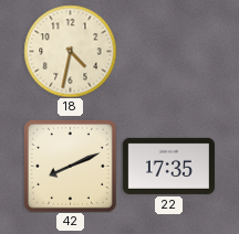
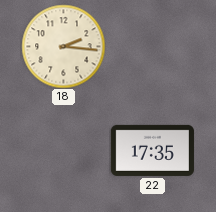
18: 4:32 -> 2:16 (63, 46)
42: 8:11 -> none (70, 166)
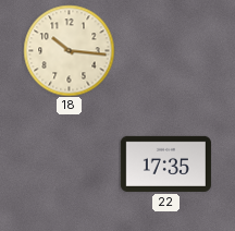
18: 2:16 -> 10:16 (69, 50)
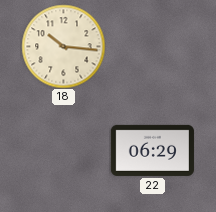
22: 17:35 -> 06:29 (152, 150)
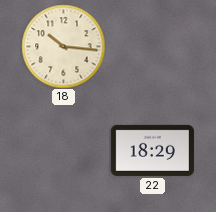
22: 06:29 -> 18:29 (152, 150)
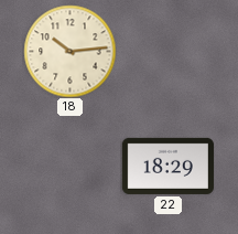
18: 10:16 -> 10:14 (69, 51)
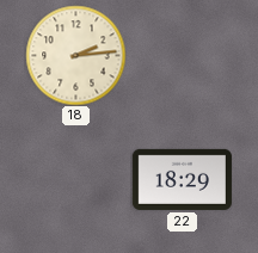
18: 10:14 -> 2:14 (75, 55)
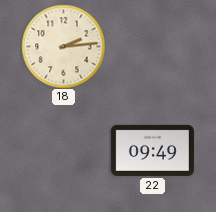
22: 18:29 -> 09:49 (152, 150)
